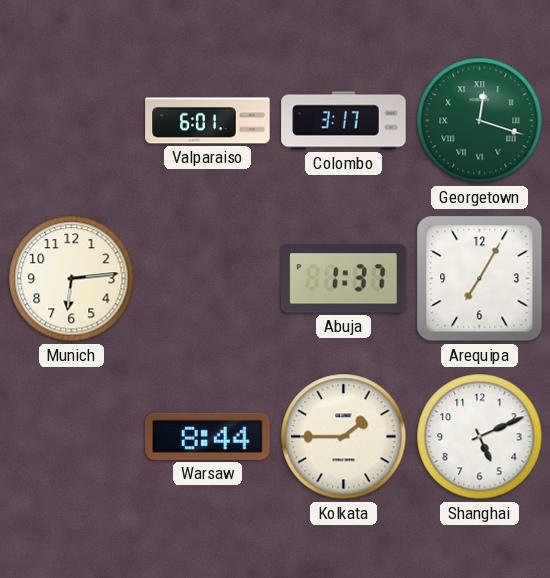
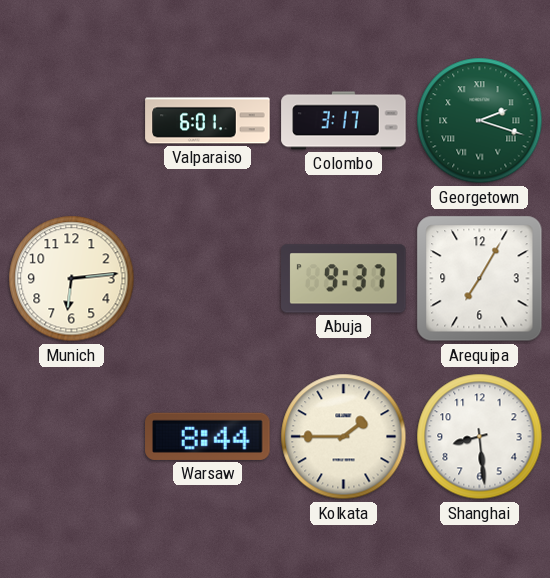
Georgetown: 12:18 -> 2:18 (480, 121)
Abuja: 1:37 -> 9:37 (344, 279)
Shanghai: 5:11 -> 8:29 (480, 437)
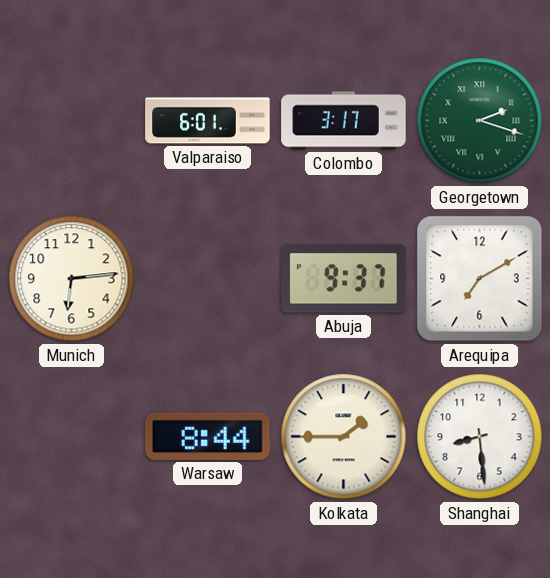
Arequipa: 7:05 -> 7:10 (480, 279)
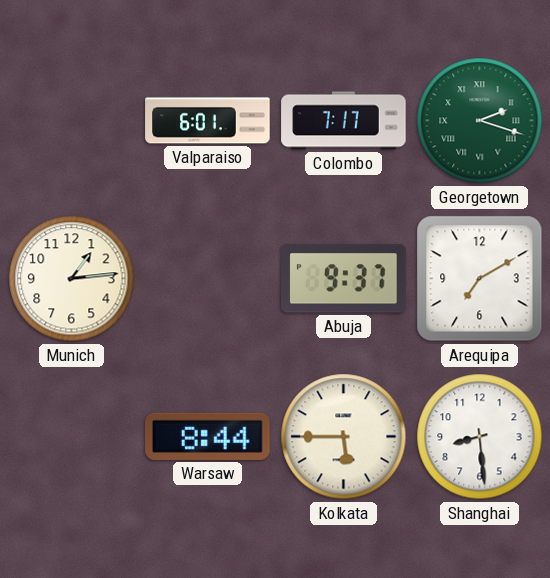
Colombo: 3:17 -> 7:17 (344, 121)
Munich: 6:14 -> 1:14 (72, 279)
Kolkata: 1:45 -> 5:45 (344, 437)
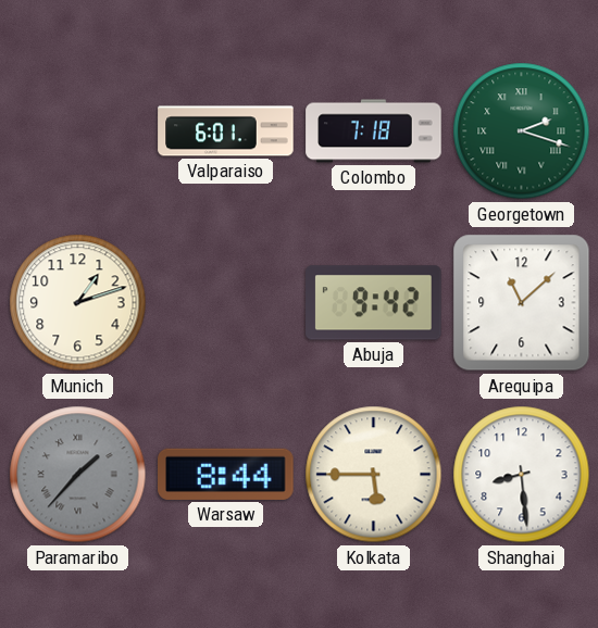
Colombo: 7:17 -> 7:18 (374, 131)
Munich: 1:14 -> 1:12 (78, 303)
Abuja: 9:37 -> 9:42 (374, 303)
Arequipa: 7:10 -> 11:08 (522, 303)
Paramaribo: none -> 1:37 (78, 475)
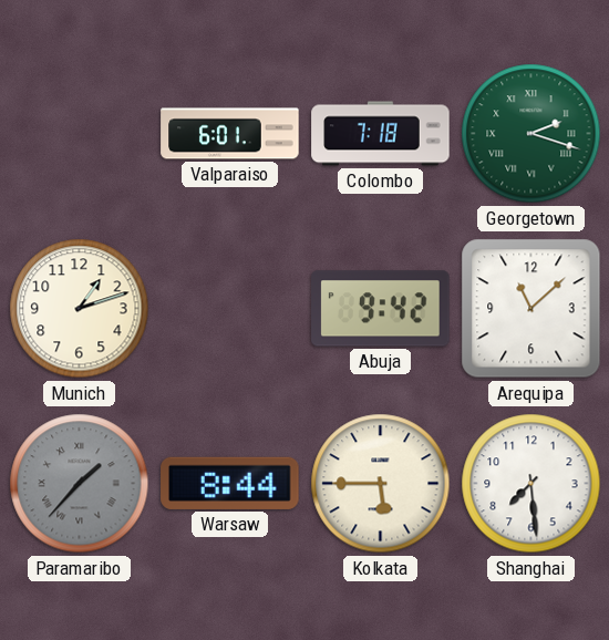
Shanghai: 8:29 -> 7:29 (531, 484)
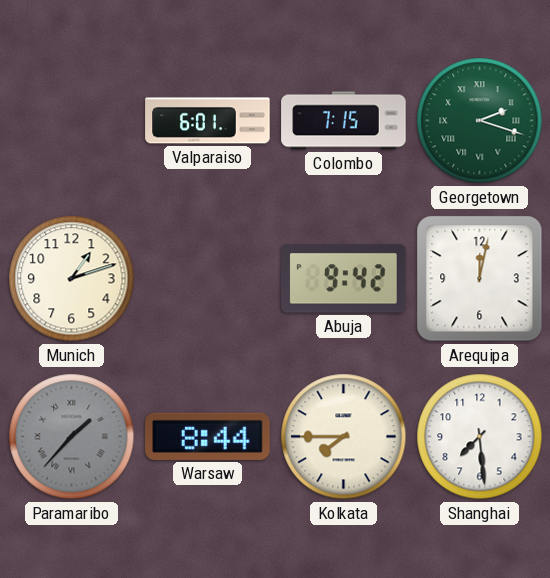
Colombo: 7:18 -> 7:15 (344, 121)
Arequipa: 11:08 -> 12:02 (480, 279)
Kolkata: 5:45 -> 7:45 (344, 437)
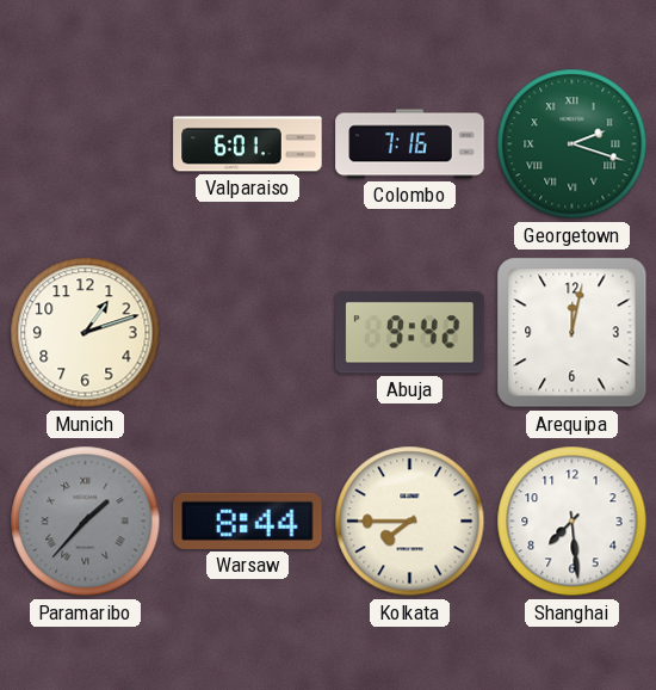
Colombo: 7:15 -> 7:16 (410, 144)
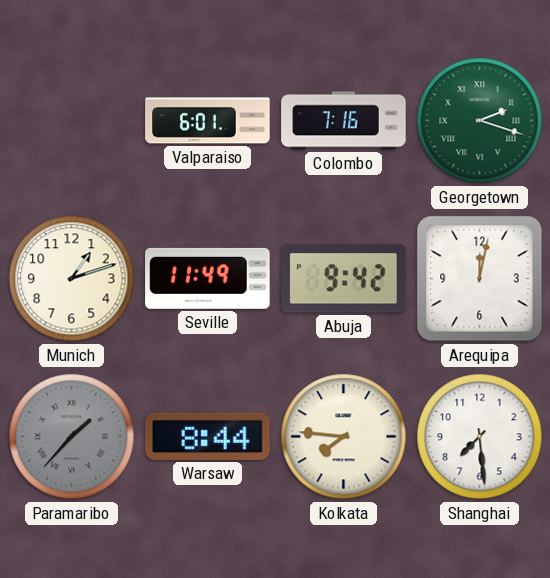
Seville: none -> 11:49 (208, 278)
Kolkata: 7:45 -> 7:46 (344, 437)
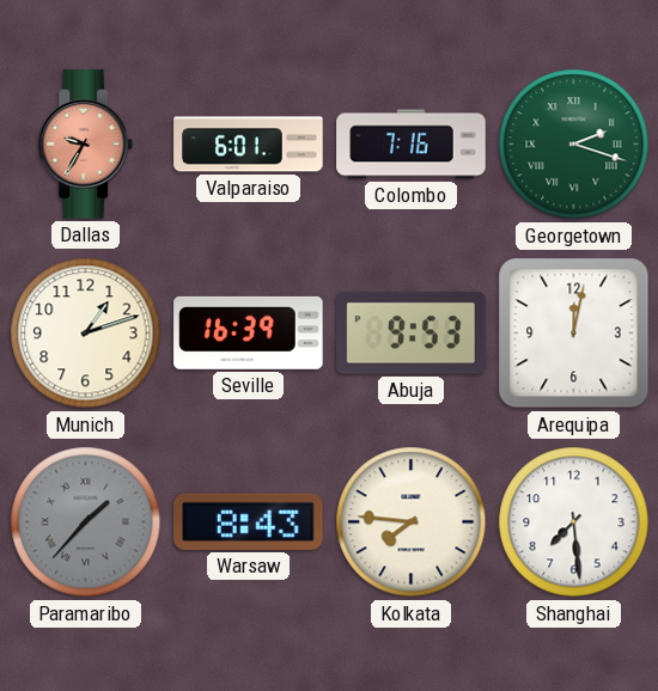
Dallas: none -> 9:35 (86, 145)
Seville: 11:49 -> 16:39 (249, 332)
Abuja: 9:42 -> 9:53 (412, 334)
Warsaw: 8:44 -> 8:43 (249, 521)
